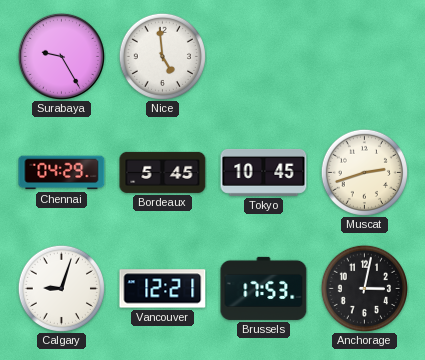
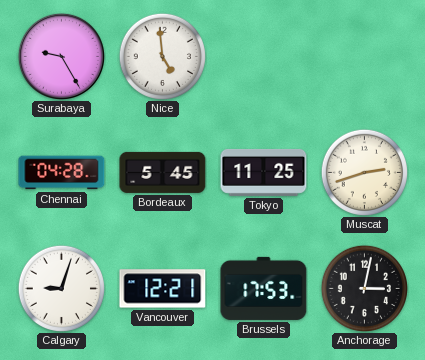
Chennai: 04:29 -> 04:28 (62, 173)
Tokyo: 10:45 -> 11:25 (264, 172)
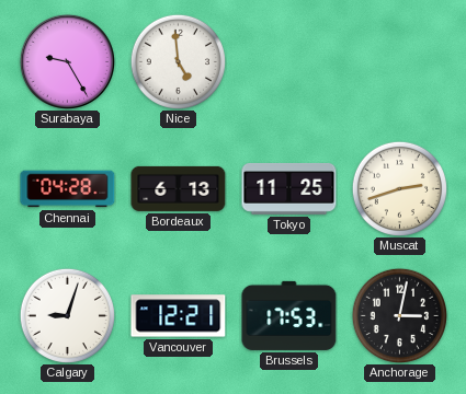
Bordeaux: 5:45 -> 6:13 (179, 188)
